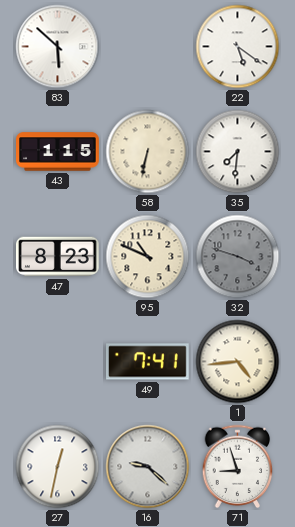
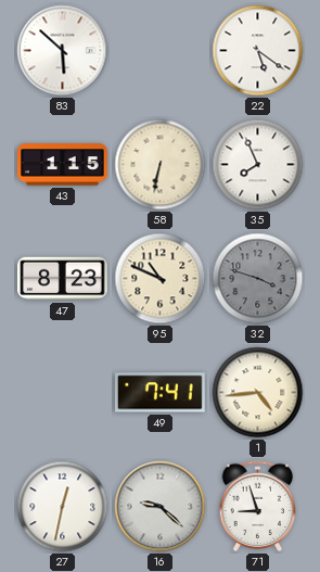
35: 7:31 -> 7:56 (258, 165)
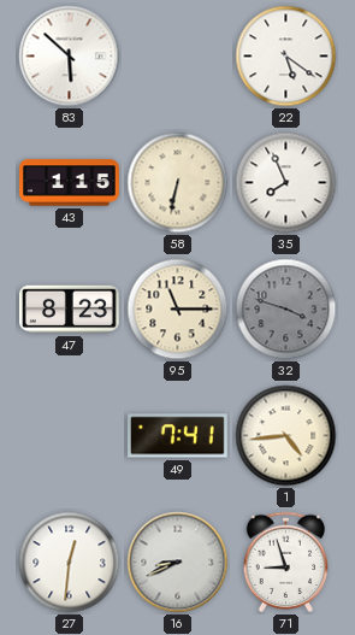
95: 10:49 -> 11:15 (178, 310)
27: 12:32 -> 12:31 (70, 563)
16: 9:22 -> 8:41 (178, 563)
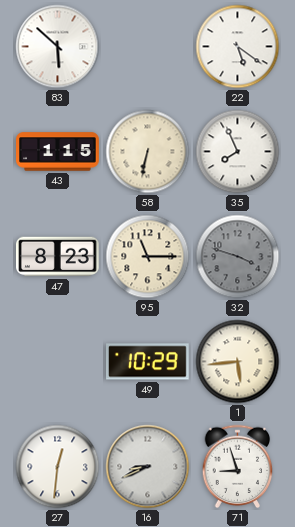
49: 7:41 -> 10:29 (148, 362)
1: 4:44 -> 5:44 (238, 362)
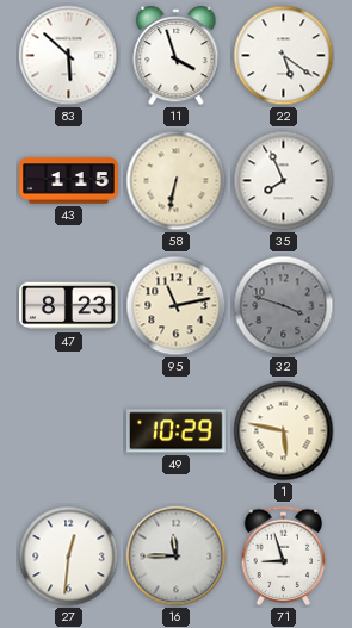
11: none -> 3:57 (177, 56)
95: 11:15 -> 11:13 (177, 306)
1: 5:44 -> 5:47 (284, 431)
16: 8:41 -> 11:45 (177, 557)
